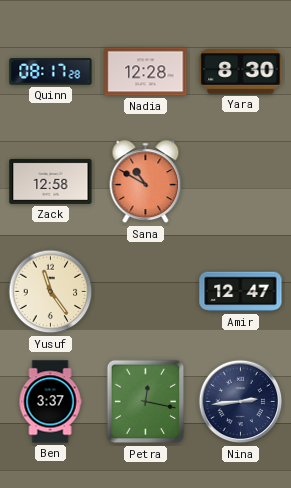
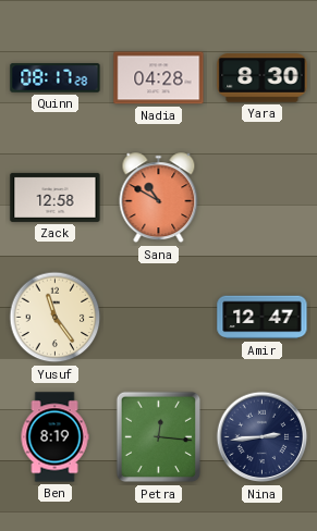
Nadia: 12:28 -> 04:28 (159, 78)
Ben: 3:37 -> 8:19 (54, 437)
Petra: 12:17 -> 12:16 (159, 437)
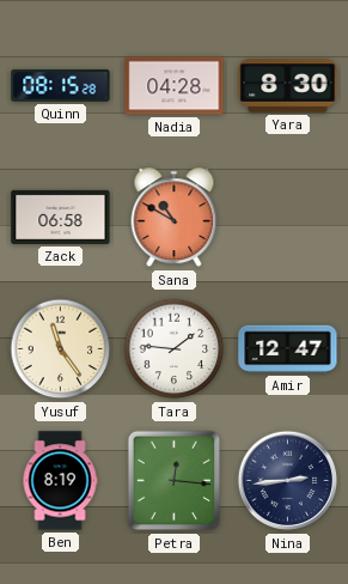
Quinn: 08:17 -> 08:15 (61, 86)
Zack: 12:58 -> 06:58 (61, 217)
Tara: none -> 1:46 (175, 349)
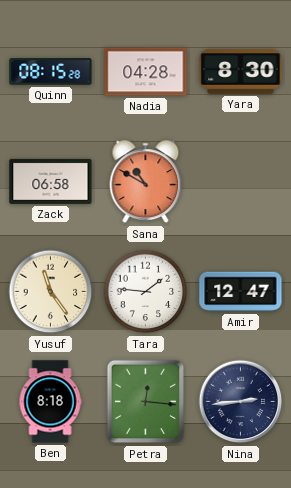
Ben: 8:19 -> 8:18 (50, 402)
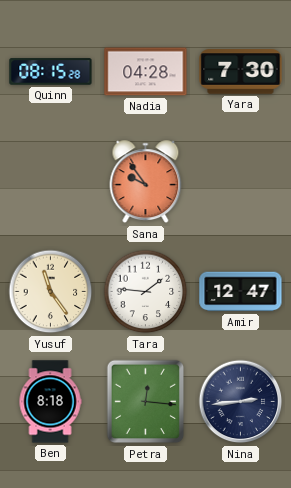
Yara: 8:30 -> 7:30 (241, 72)
Zack: 06:58 -> none (51, 181)
Sana: 10:50 -> 9:54 (146, 182)
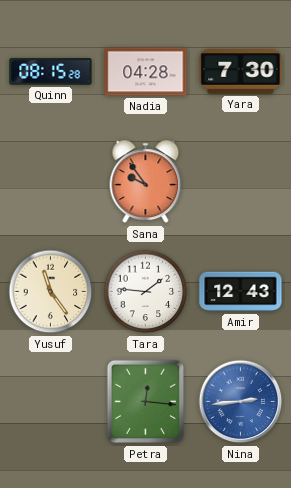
Amir: 12:47 -> 12:43 (241, 292)
Ben: 8:18 -> none (50, 402)
Nina dial: navy -> blue (241, 402)
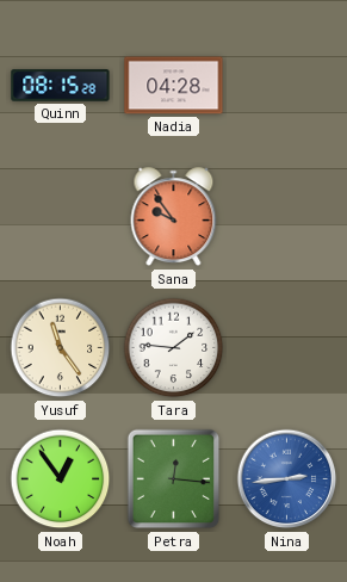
Yara: 7:30 -> none (241, 72)
Amir: 12:43 -> none (241, 292)
Noah: none -> 12:54 (61, 479)
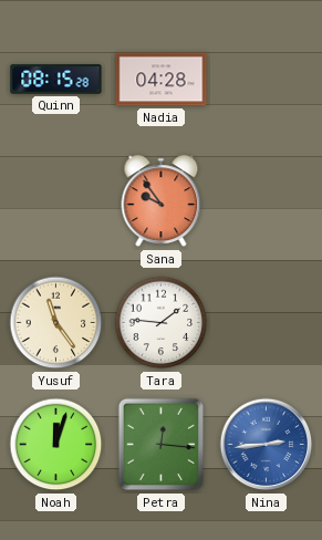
Noah: 12:54 -> 12:03 (56, 445)
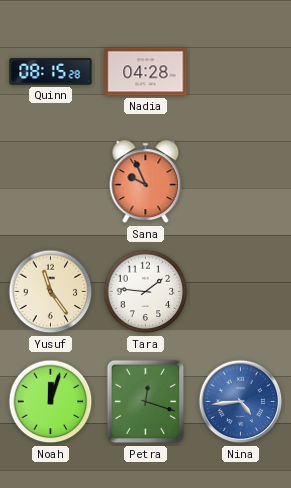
Sana: 9:54 -> 9:56 (146, 182)
Petra: 12:16 -> 12:18 (146, 402)
Nina: 2:44 -> 4:44 (241, 402)
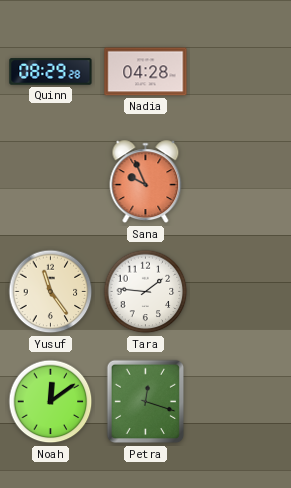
Quinn: 08:15 -> 08:29 (51, 72)
Noah: 12:03 -> 12:09 (51, 402)
Nina: 4:44 -> none (241, 402)
